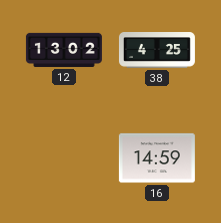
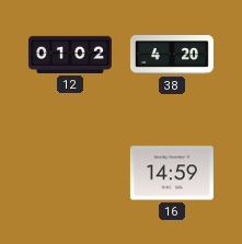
12: 13:02 -> 01:02 (70, 55)
38: 4:25 -> 4:20 (172, 56)
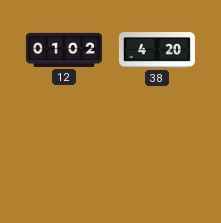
16: 14:59 -> none (172, 173)
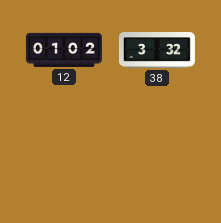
38: 4:20 -> 3:32 (157, 51)
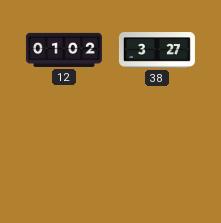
38: 3:32 -> 3:27 (157, 51)
